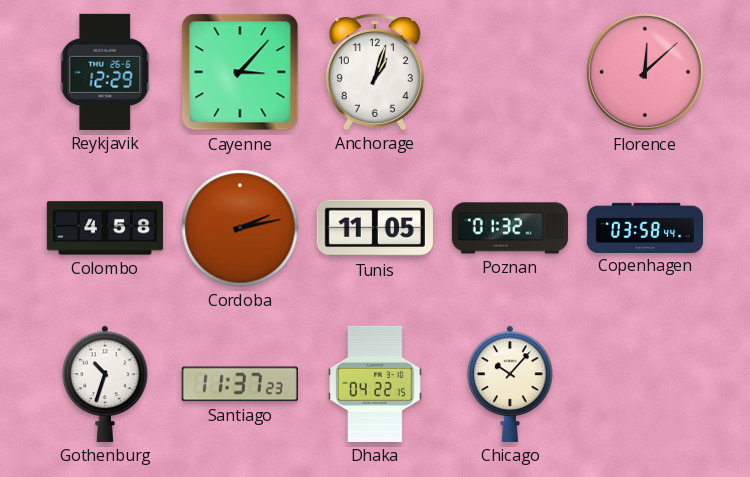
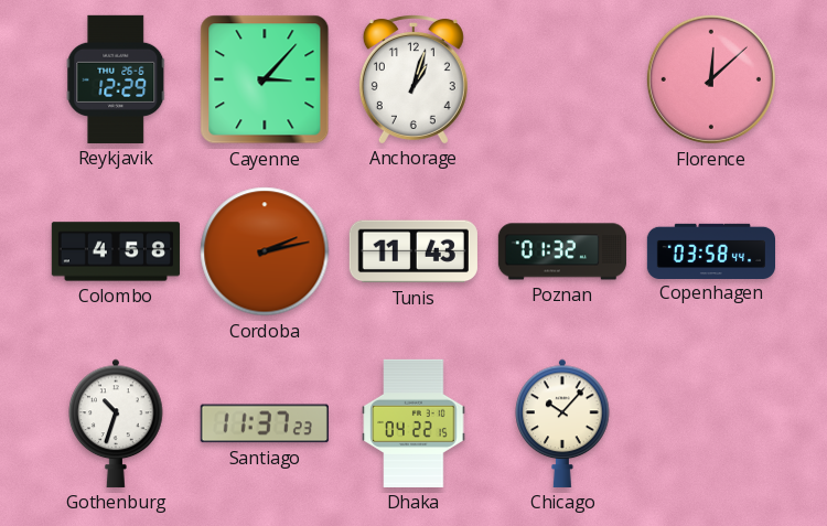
Tunis: 11:05 -> 11:43 (413, 251)
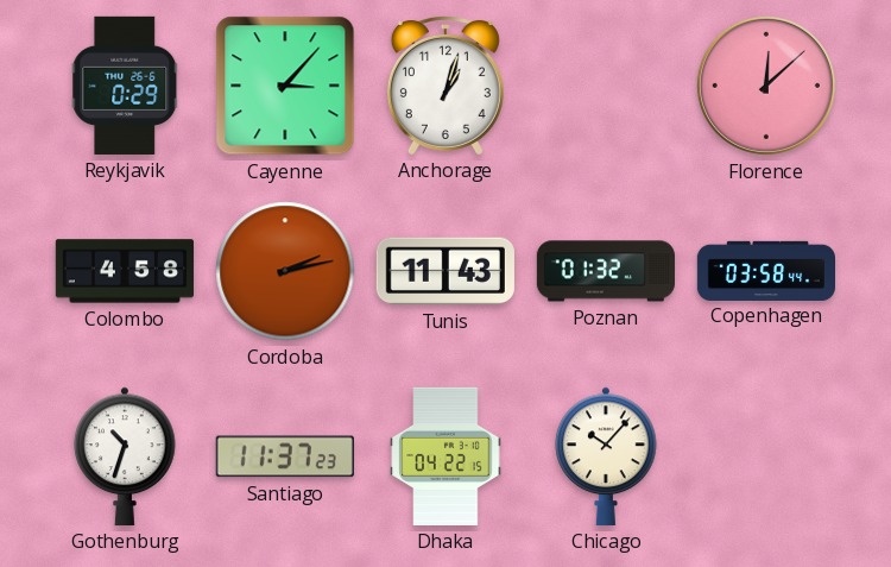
Reykjavik: 12:29 -> 0:29 (125, 86)
